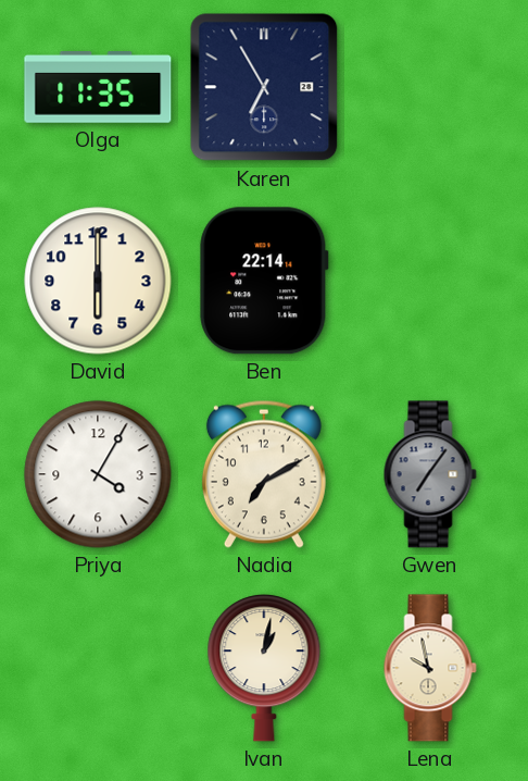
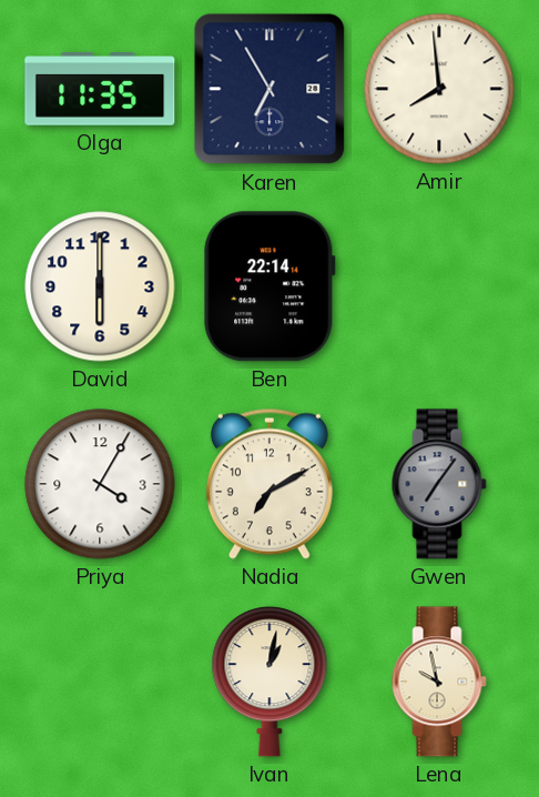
Amir: none -> 7:59 (439, 89)
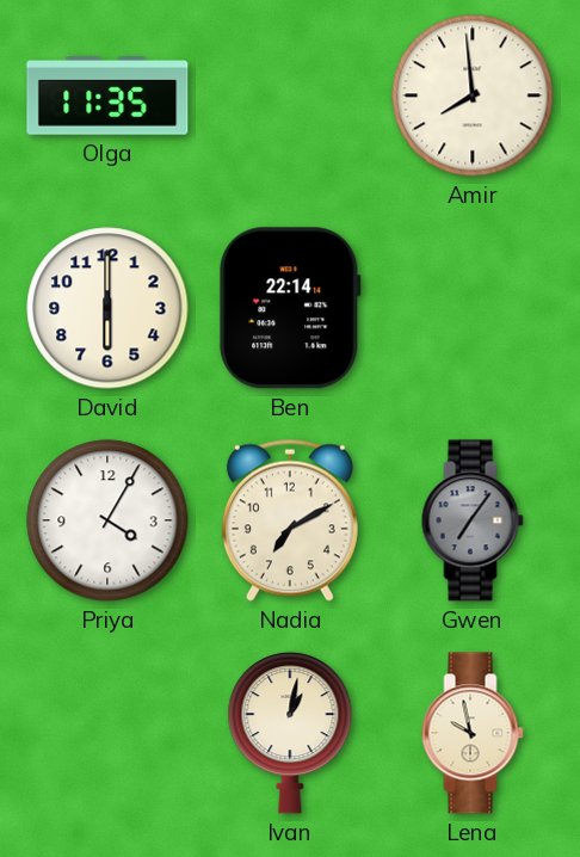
Karen: 6:55 -> none (269, 89)
